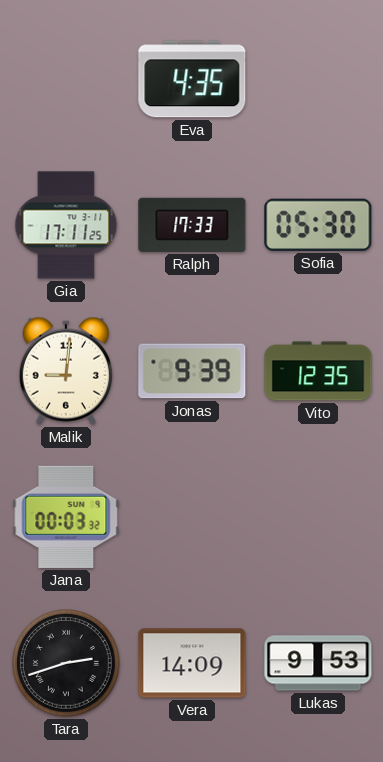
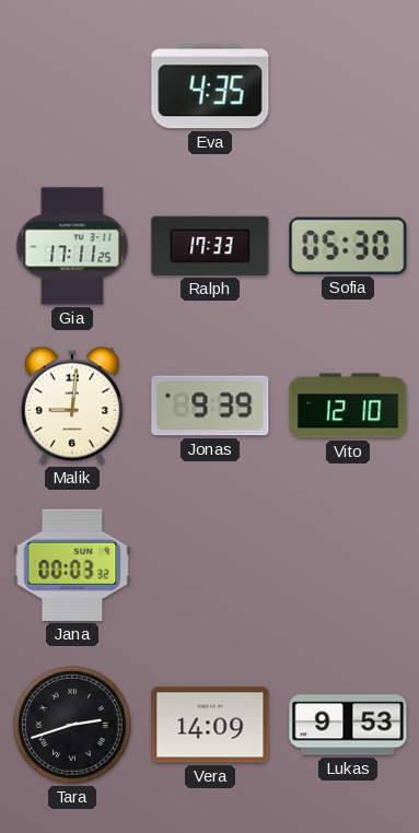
Vito: 12:35 -> 12:10 (348, 406)
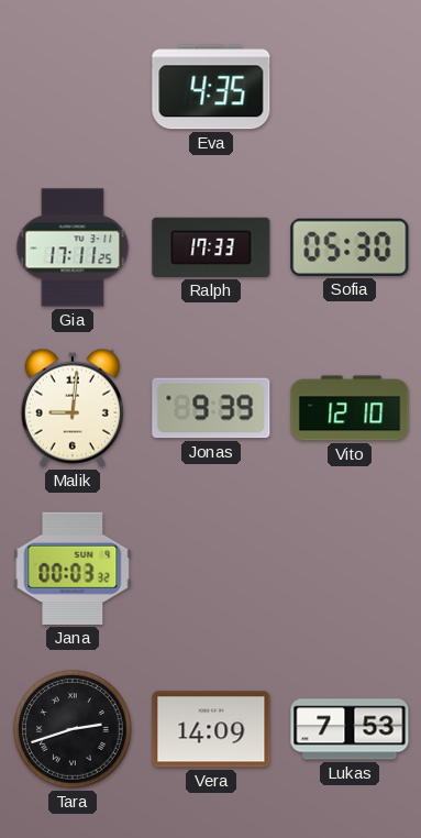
Lukas: 9:53 -> 7:53 (350, 729)
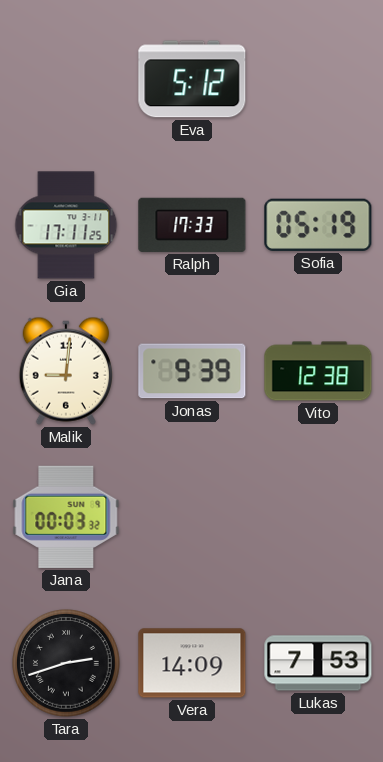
Eva: 4:35 -> 5:12 (192, 79)
Sofia: 05:30 -> 05:19 (318, 225)
Vito: 12:10 -> 12:38 (318, 371)
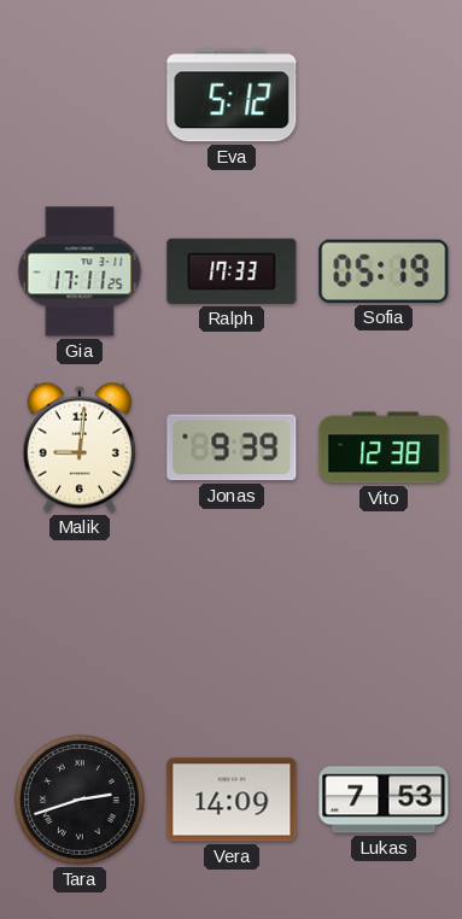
Jana: 00:03 -> none (66, 517)
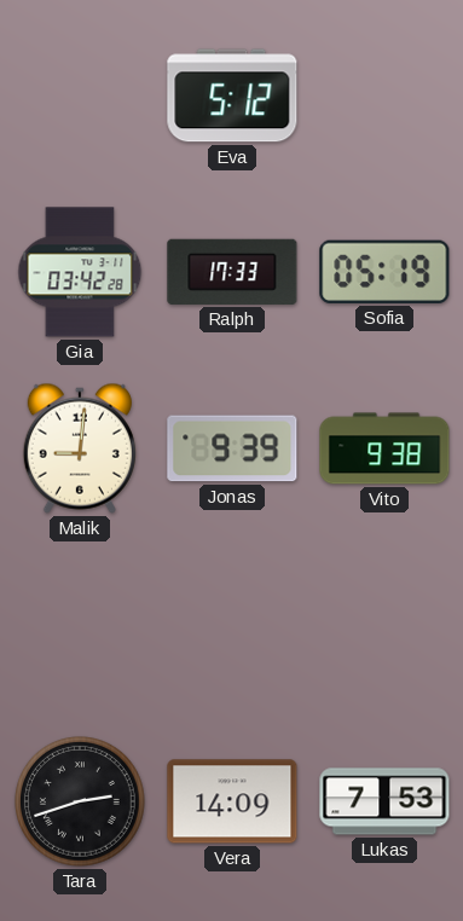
Gia: 17:11 -> 03:42 (80, 272)
Vito: 12:38 -> 9:38 (384, 448)
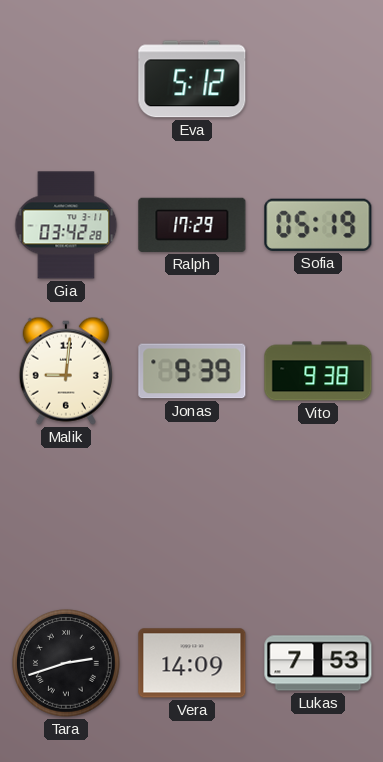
Ralph: 17:33 -> 17:29 (192, 225)
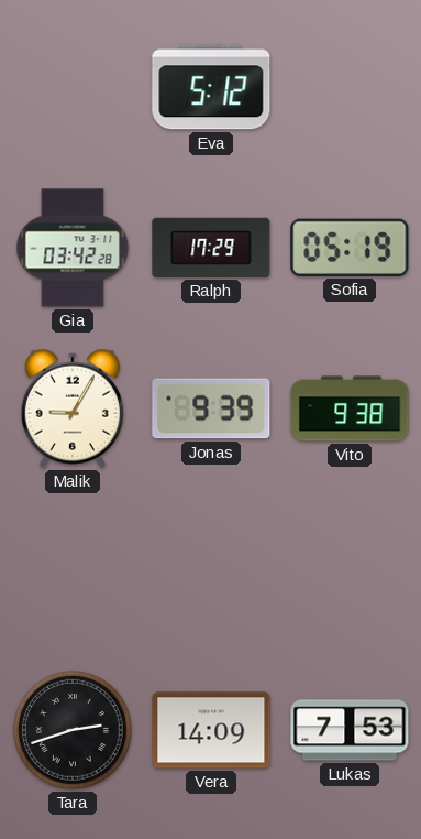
Malik: 9:01 -> 9:05 (73, 408)
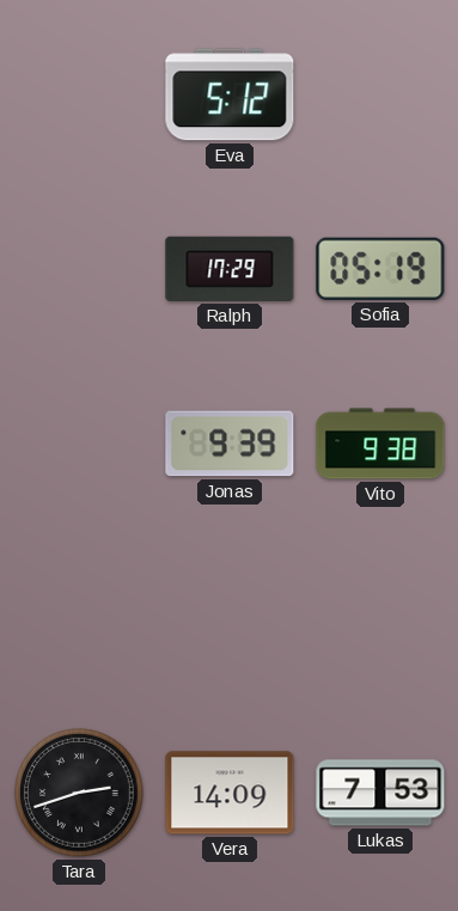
Gia: 03:42 -> none (73, 248)
Malik: 9:05 -> none (73, 408)
